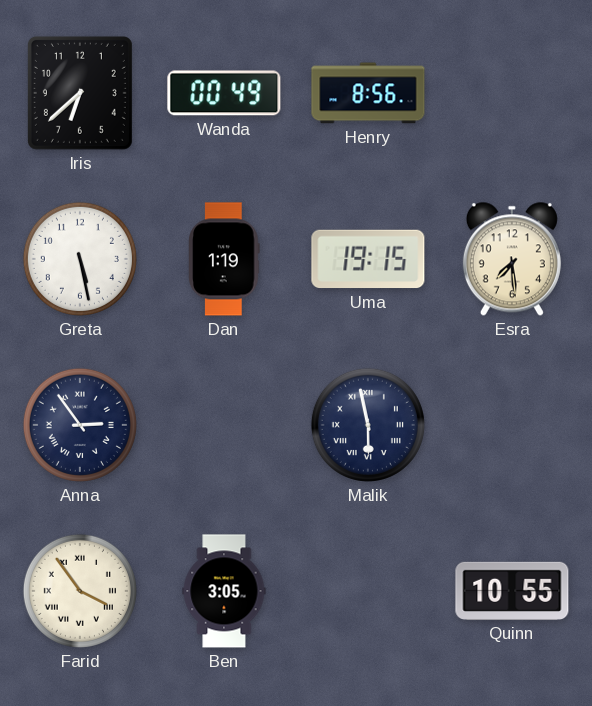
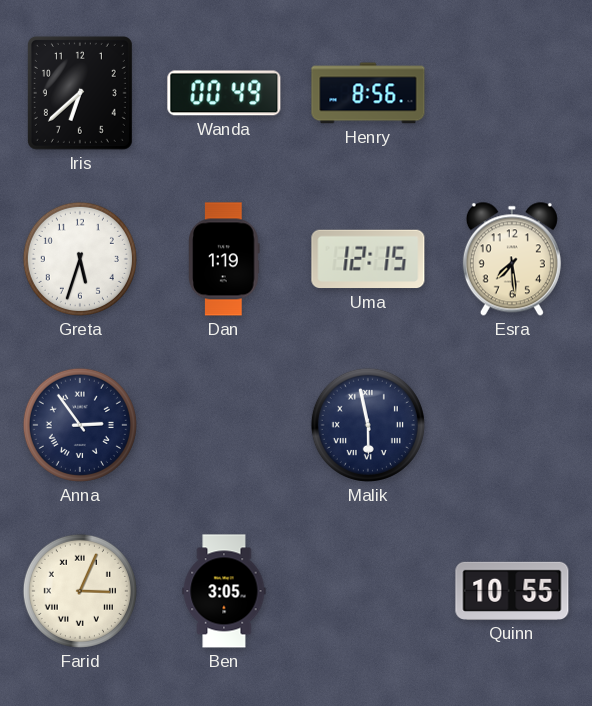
Greta: 5:28 -> 5:33 (80, 259)
Uma: 19:15 -> 12:15 (368, 259)
Farid: 3:54 -> 3:04 (80, 591)
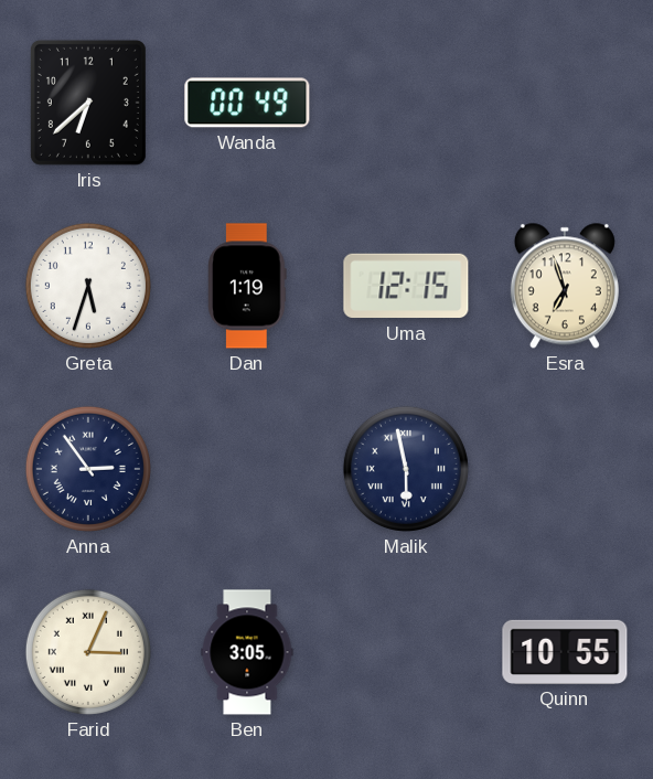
Henry: 8:56 -> none (368, 93)
Esra: 7:29 -> 6:57 (565, 286)
